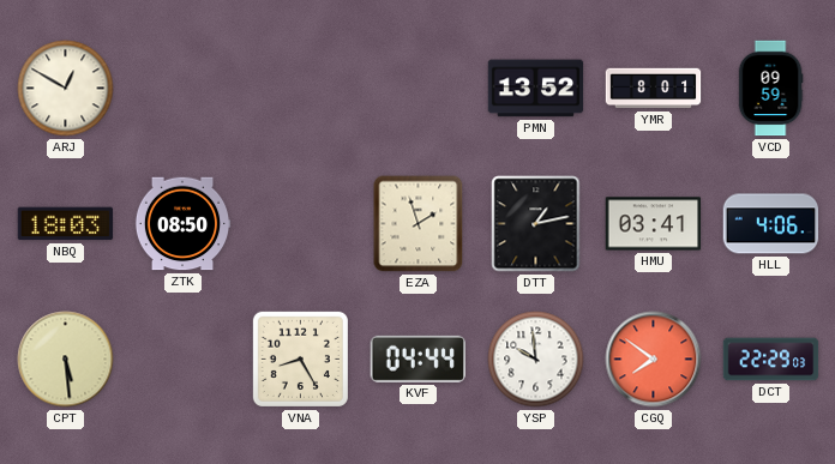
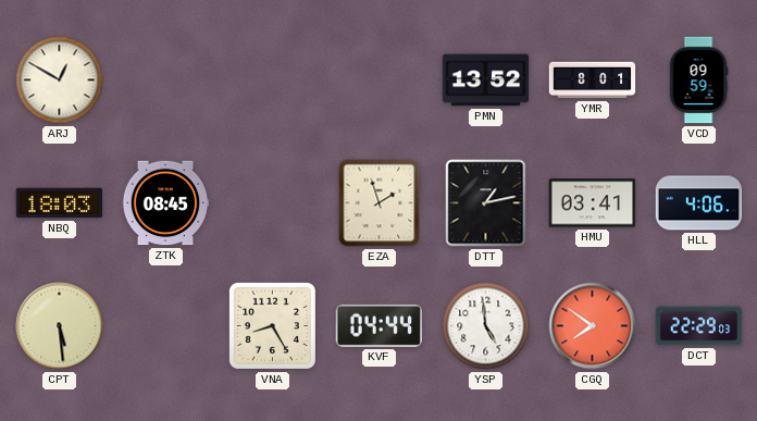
ZTK: 08:50 -> 08:45 (165, 203)
YSP: 9:59 -> 4:59 (486, 326)
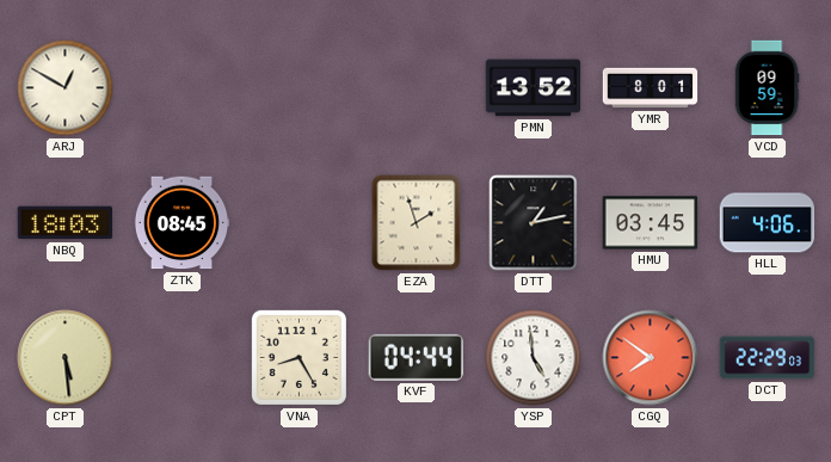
HMU: 03:41 -> 03:45 (651, 223)
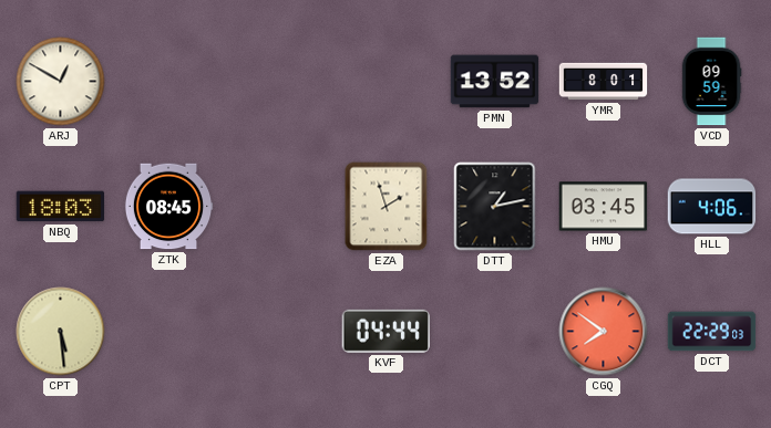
VNA: 8:25 -> none (298, 357)
YSP: 4:59 -> none (534, 358)
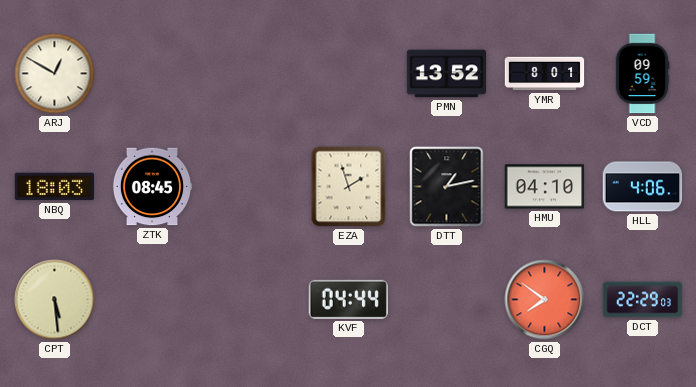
HMU: 03:45 -> 04:10 (545, 187)
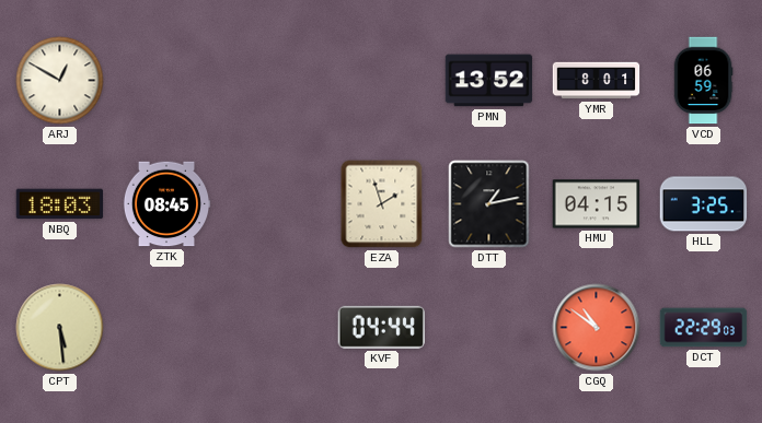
VCD: 09:59 -> 06:59 (703, 81)
HMU: 04:10 -> 04:15 (597, 204)
HLL: 4:06 -> 3:25 (704, 204)
CGQ: 7:51 -> 10:51 (597, 328)
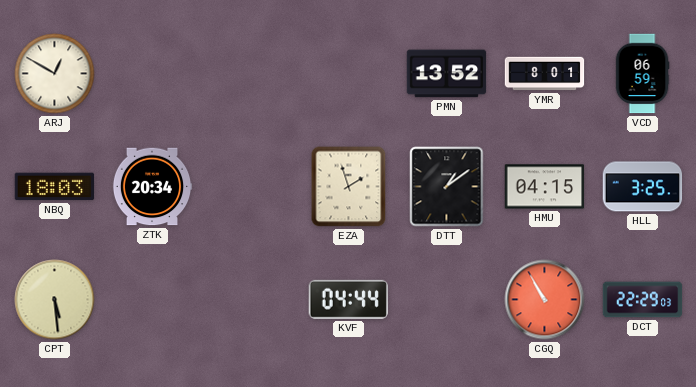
ZTK: 08:45 -> 20:34 (152, 187)
DTT: 1:13 -> 1:09 (447, 187)
CGQ: 10:51 -> 10:55 (545, 300)
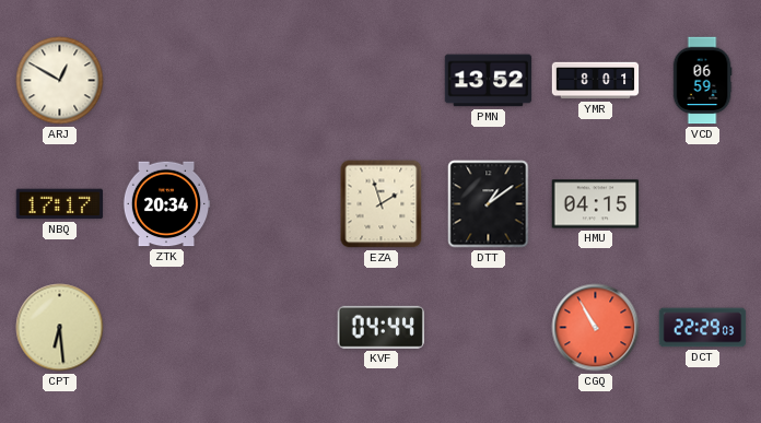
NBQ: 18:03 -> 17:17 (60, 204)
HLL: 3:25 -> none (643, 187)
CPT: 5:29 -> 6:29 (60, 328)
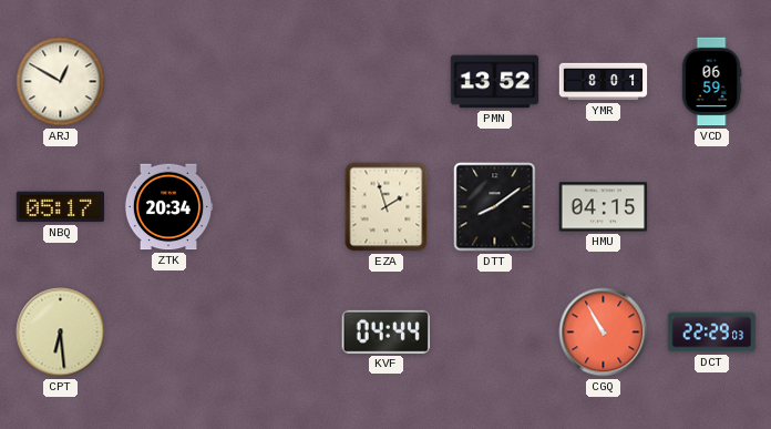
NBQ: 17:17 -> 05:17 (61, 207)
DTT: 1:09 -> 8:09 (495, 207)
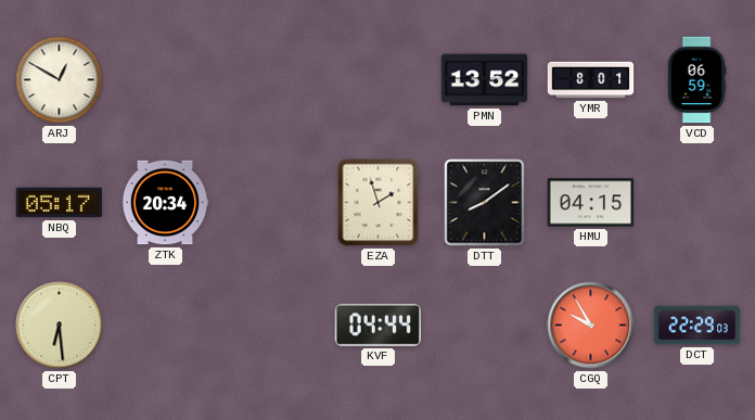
CGQ: 10:55 -> 9:55 (591, 326)
